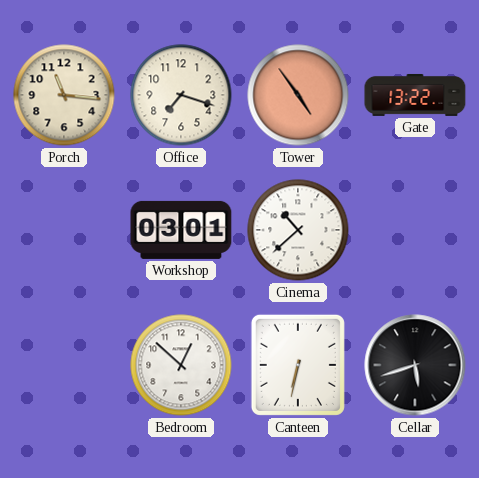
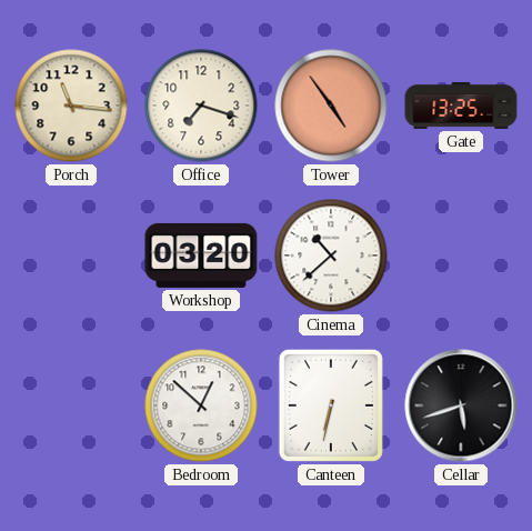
Gate: 13:22 -> 13:25 (461, 106)
Workshop: 03:01 -> 03:20 (201, 256)
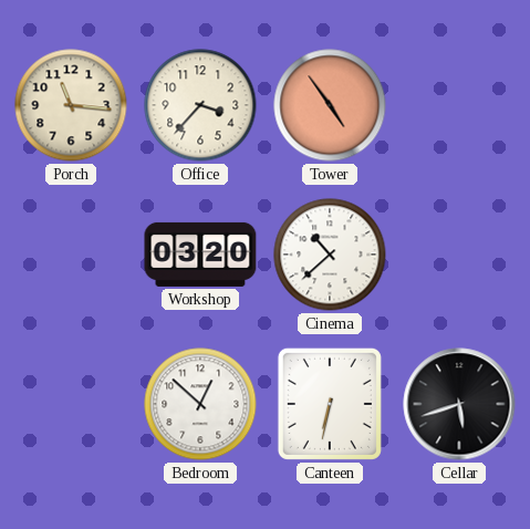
Office: 7:18 -> 3:37 (200, 105)
Gate: 13:25 -> none (461, 106)
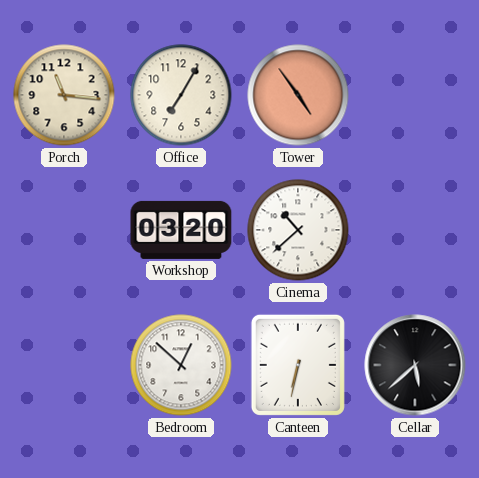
Office: 3:37 -> 7:05 (181, 95)
Cellar: 5:42 -> 5:38 (415, 365)
